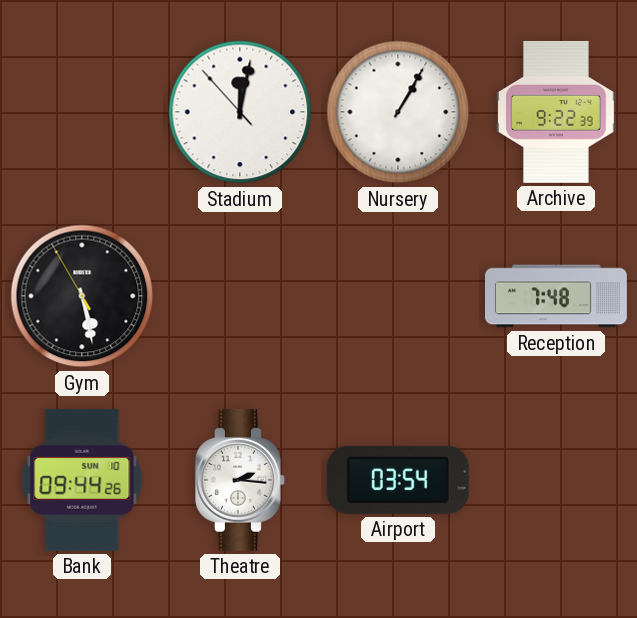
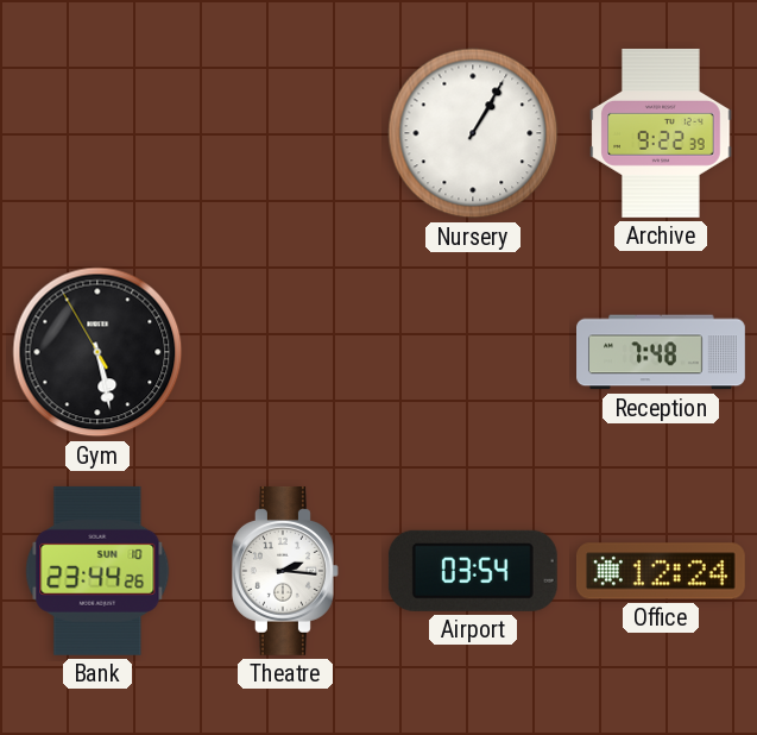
Stadium: 12:01 -> none (240, 112)
Bank: 09:44 -> 23:44 (97, 571)
Office: none -> 12:24 (661, 571)
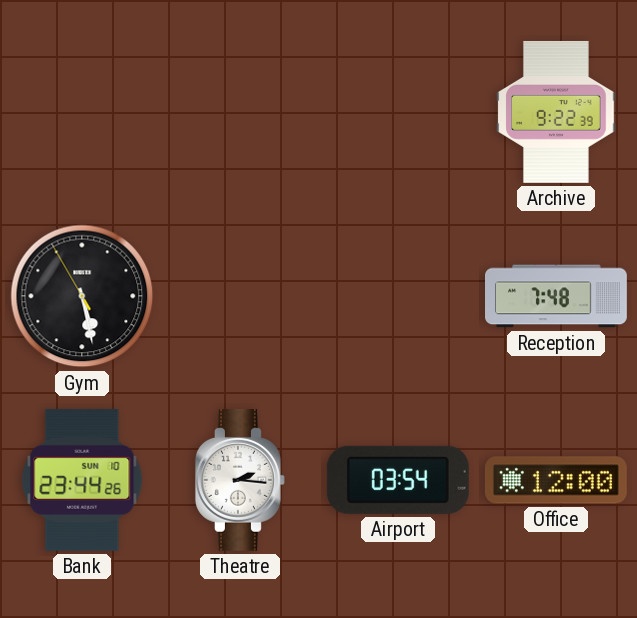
Nursery: 1:05 -> none (473, 133)
Office: 12:24 -> 12:00 (556, 480)
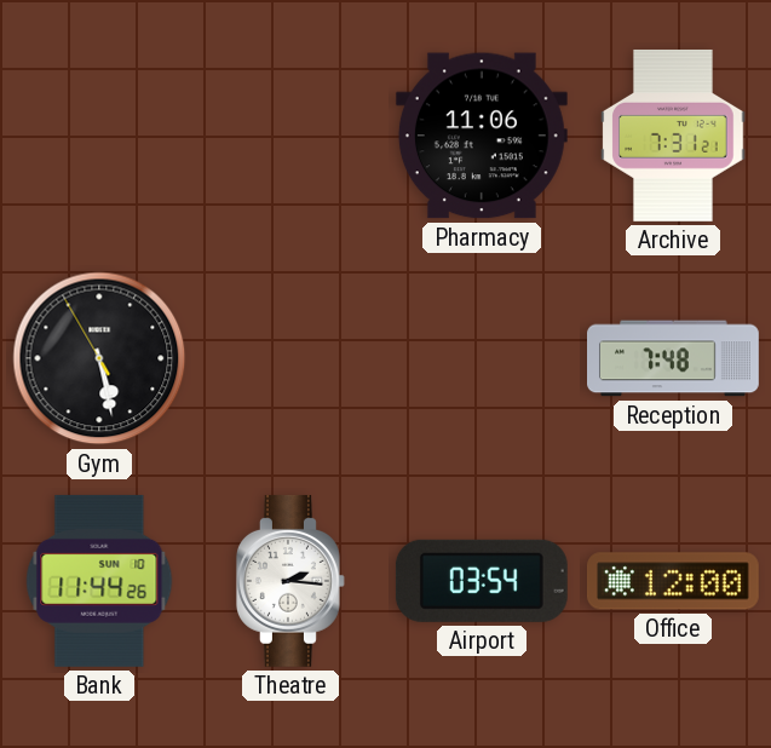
Pharmacy: none -> 11:06 (482, 136)
Archive: 9:22 -> 7:31 (673, 136)
Bank: 23:44 -> 11:44 (99, 581)
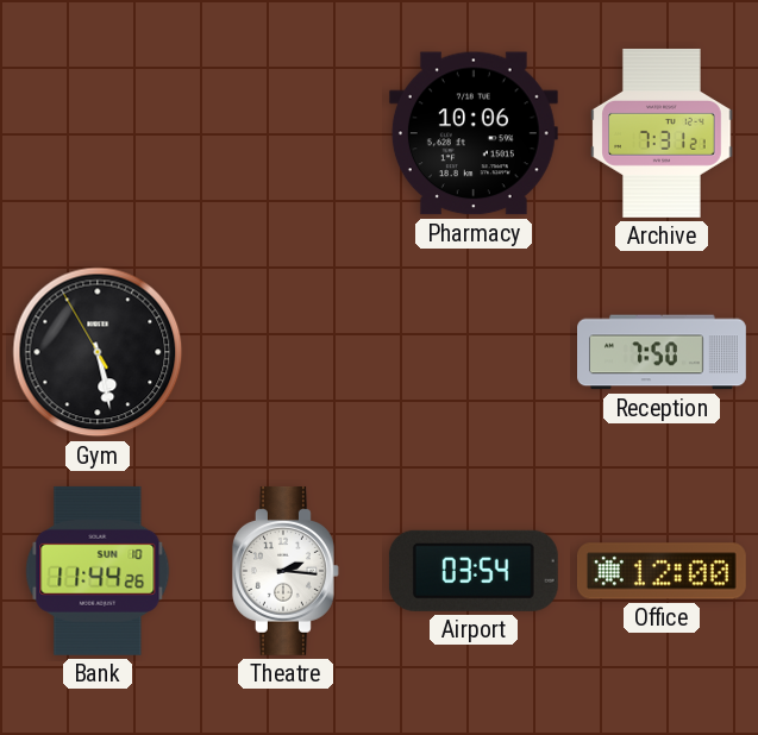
Pharmacy: 11:06 -> 10:06 (474, 133)
Reception: 7:48 -> 7:50 (663, 352)
